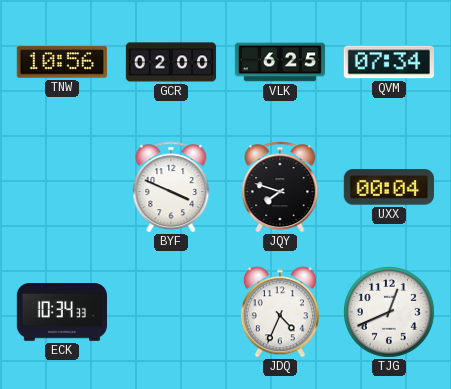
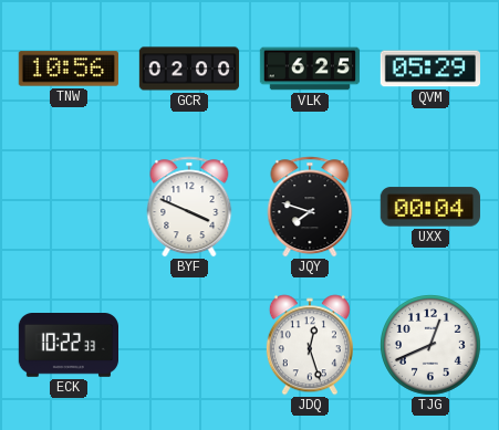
QVM: 07:34 -> 05:29 (429, 69)
ECK: 10:34 -> 10:22 (67, 345)
JDQ: 4:34 -> 12:27 (310, 345)
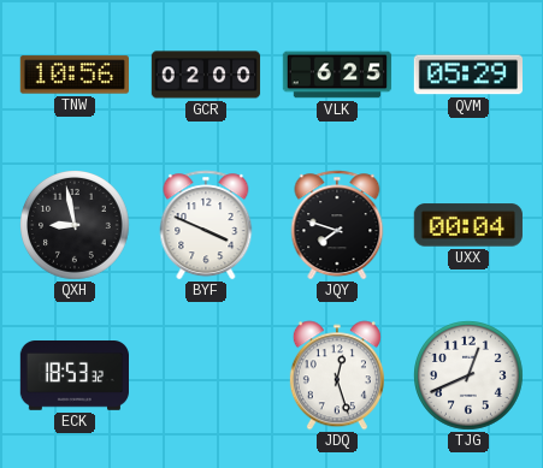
QXH: none -> 8:58 (76, 226)
ECK: 10:22 -> 18:53 (73, 375)
